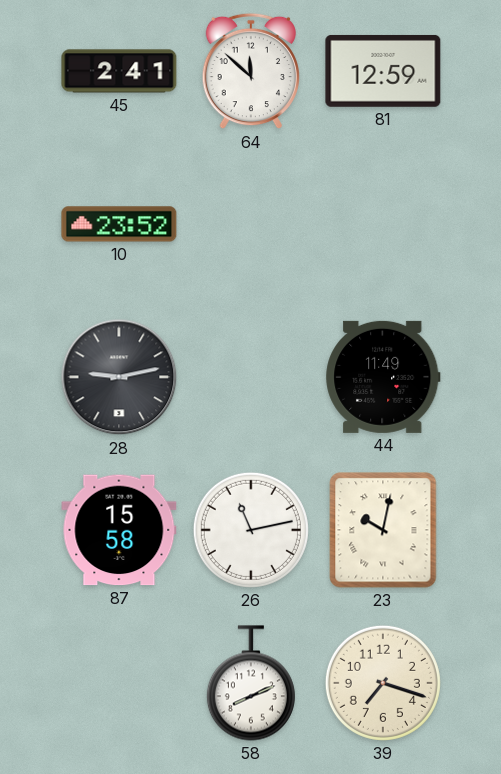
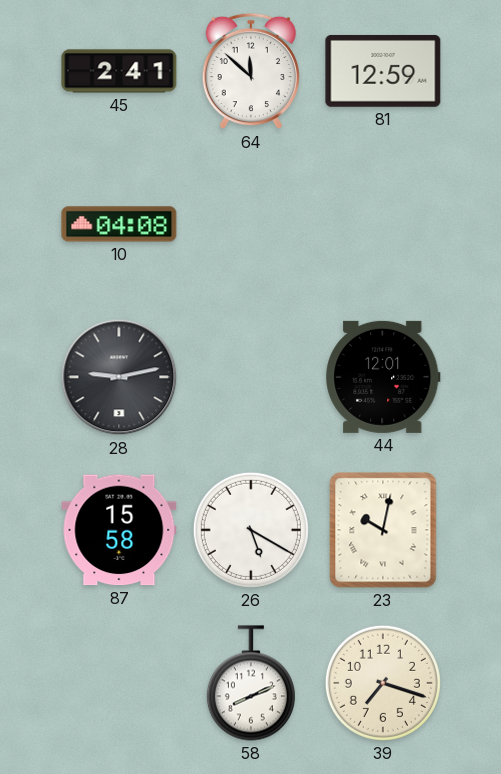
10: 23:52 -> 04:08 (119, 224)
44: 11:49 -> 12:01 (383, 377)
26: 11:13 -> 5:20 (251, 530)
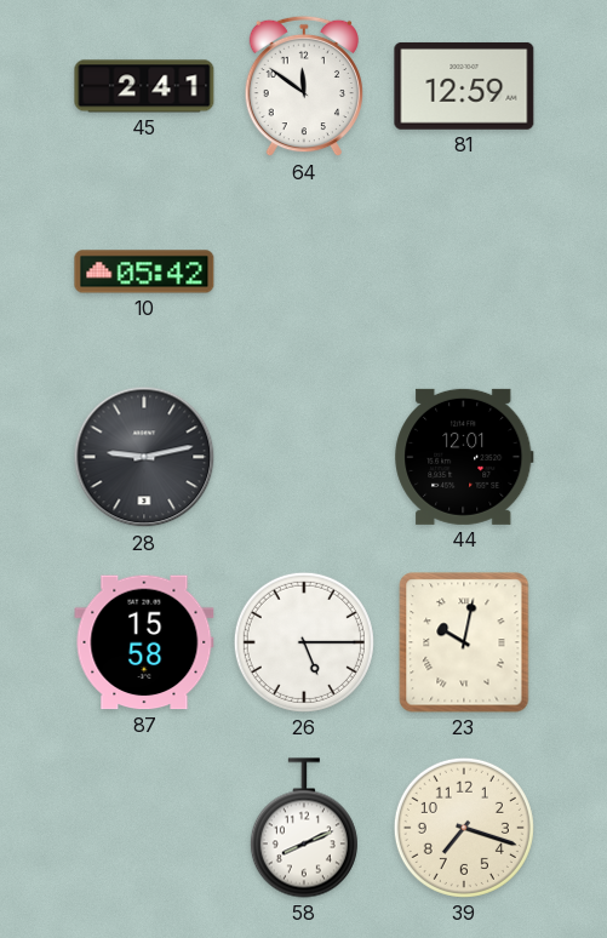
64: 11:52 -> 11:51 (304, 86)
10: 04:08 -> 05:42 (144, 271)
26: 5:20 -> 5:15 (304, 642)
